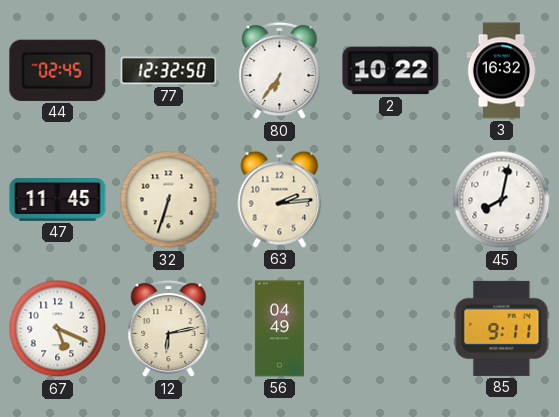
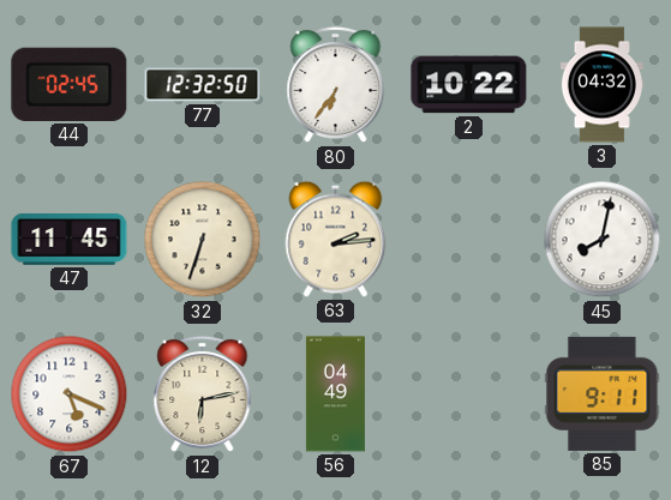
3: 16:32 -> 04:32 (601, 85)
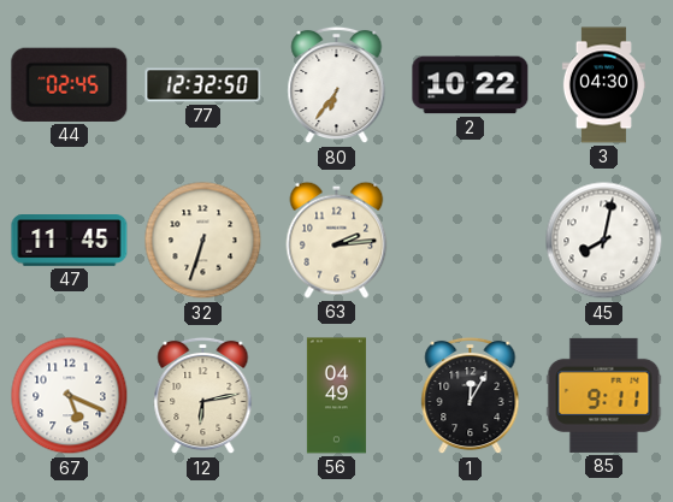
3: 04:32 -> 04:30 (603, 85)
1: none -> 12:05 (471, 396)
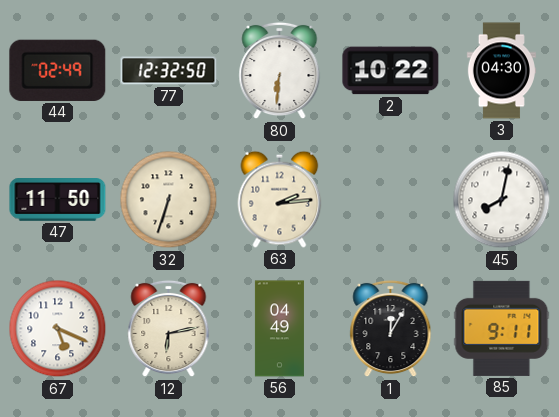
44: 02:45 -> 02:49 (58, 70)
80: 6:36 -> 6:31 (280, 71)
47: 11:45 -> 11:50 (58, 200)
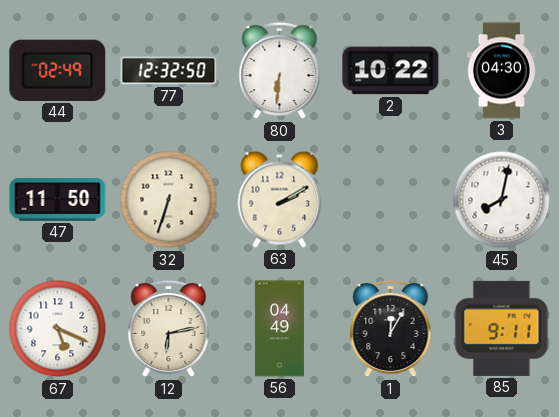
63: 2:14 -> 2:10 (280, 199)
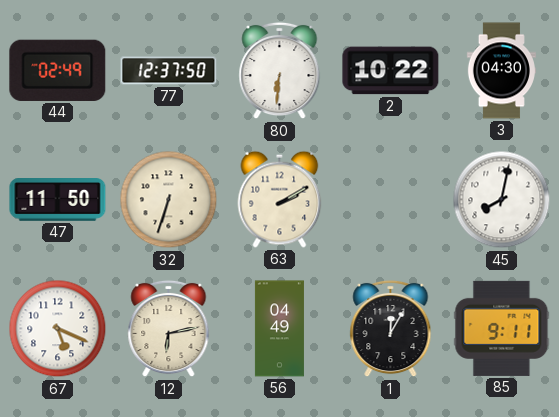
77: 12:32 -> 12:37 (169, 71)
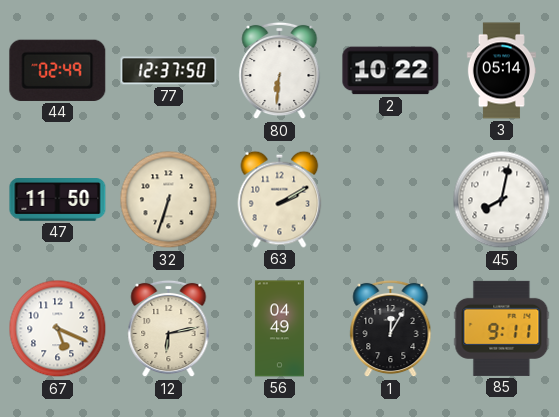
3: 04:30 -> 05:14 (501, 71)
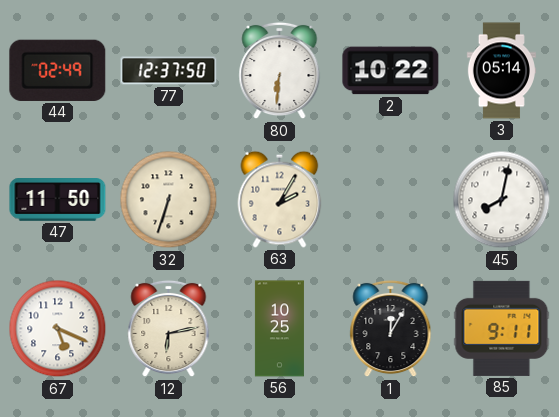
63: 2:10 -> 2:05 (280, 199)
56: 04:49 -> 10:25 (279, 329)
